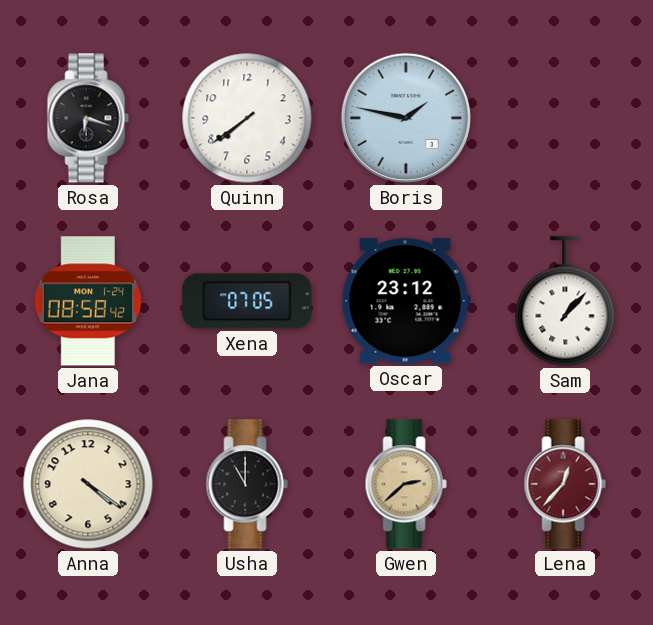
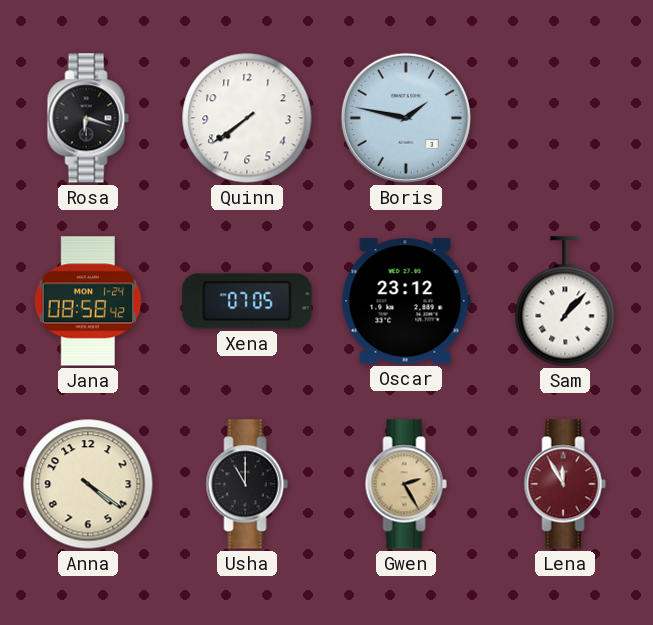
Gwen: 2:38 -> 2:25 (406, 484)
Lena: 12:37 -> 11:55 (565, 484)
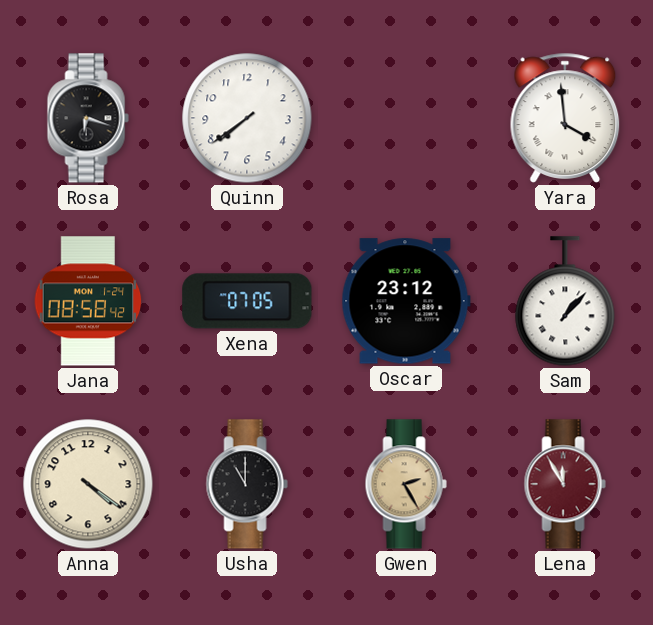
Boris: 1:47 -> none (406, 118)
Yara: none -> 3:59 (565, 118)
